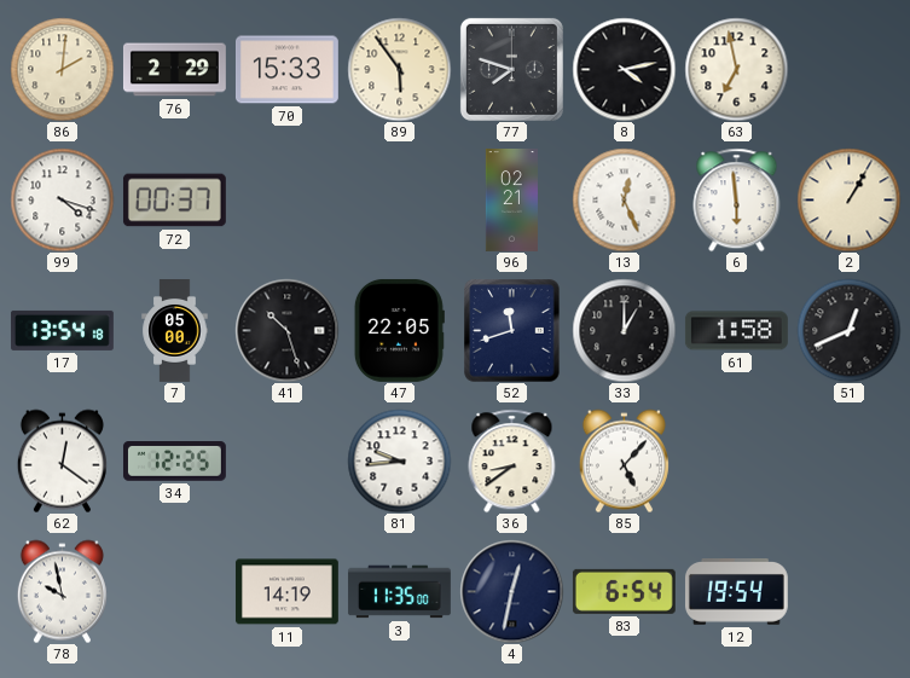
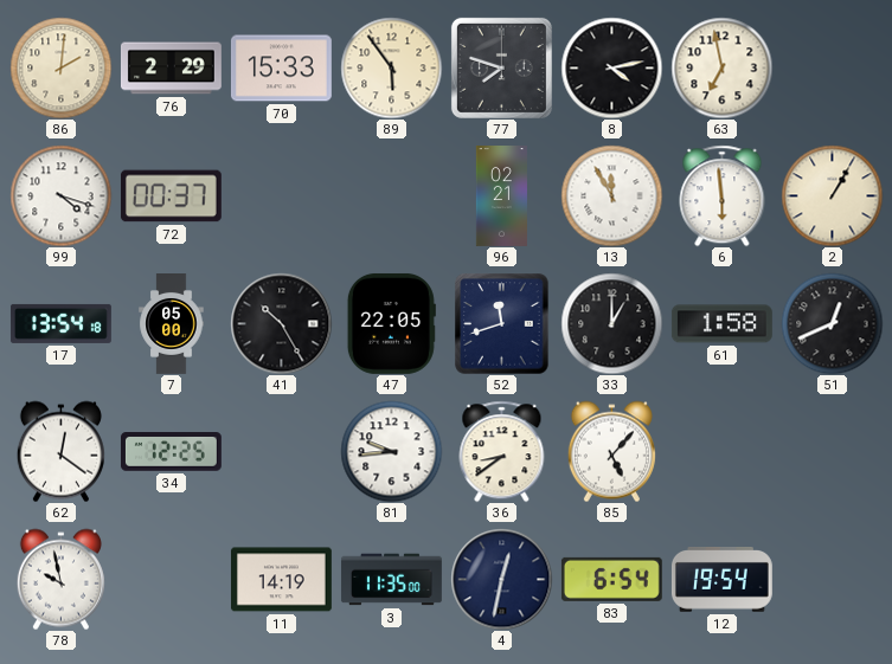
13: 12:26 -> 11:55 (611, 195)
41: 10:27 -> 10:25 (281, 323)
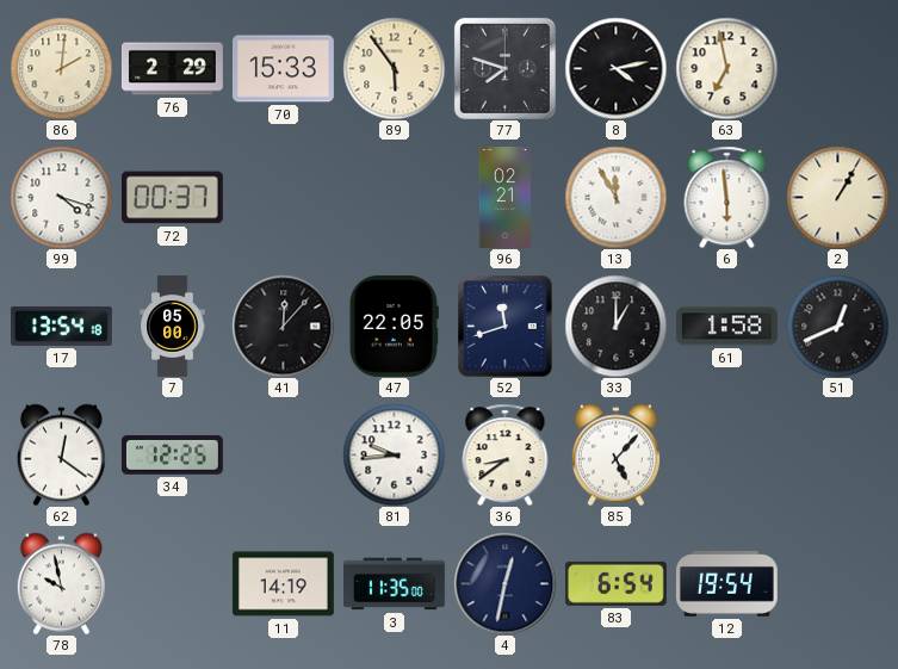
41: 10:25 -> 12:07 (283, 326)
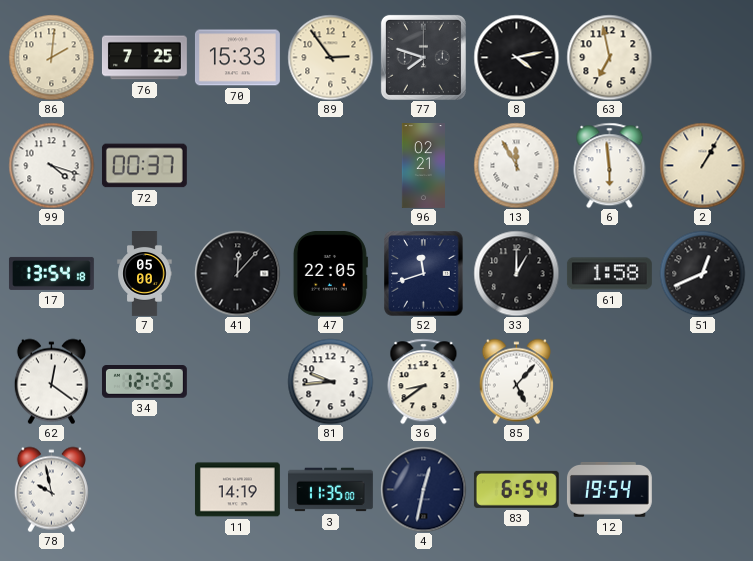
76: 2:29 -> 7:25 (144, 58)
89: 5:54 -> 2:54 (330, 57)
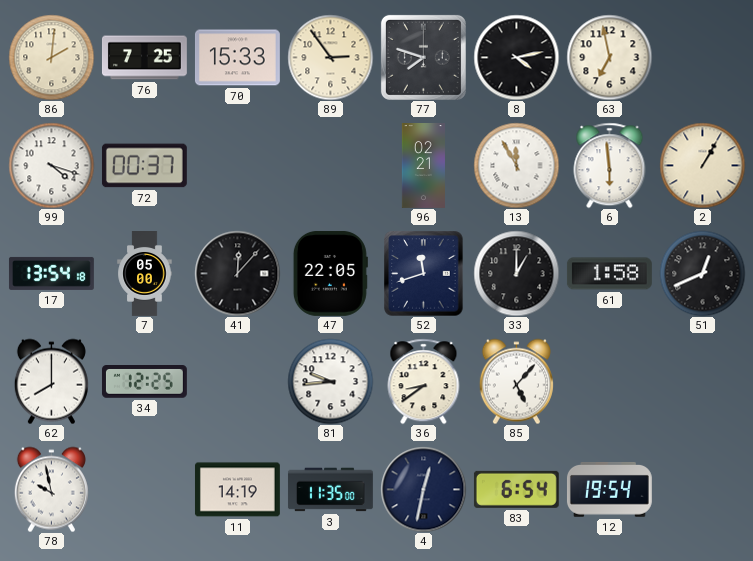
62: 12:21 -> 8:00 (51, 381)
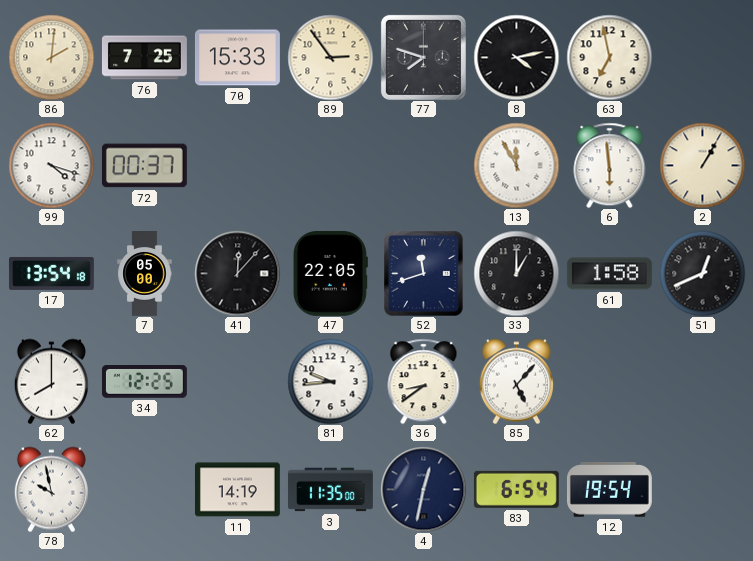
96: 02:21 -> none (423, 166)
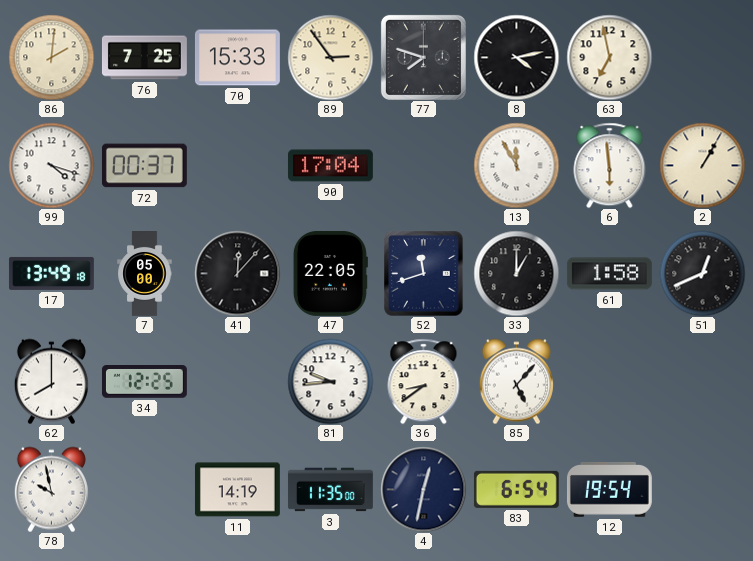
90: none -> 17:04 (330, 166)
17: 13:54 -> 13:49 (51, 273)
